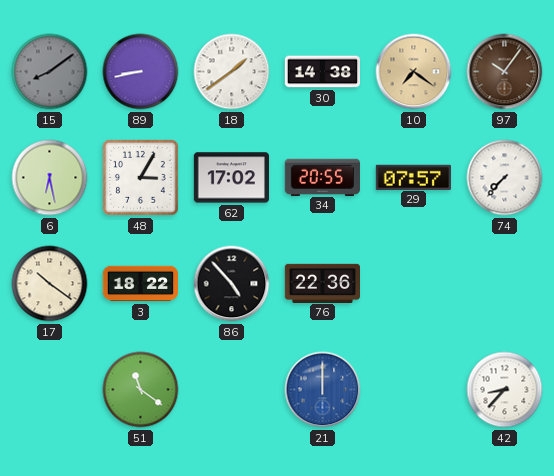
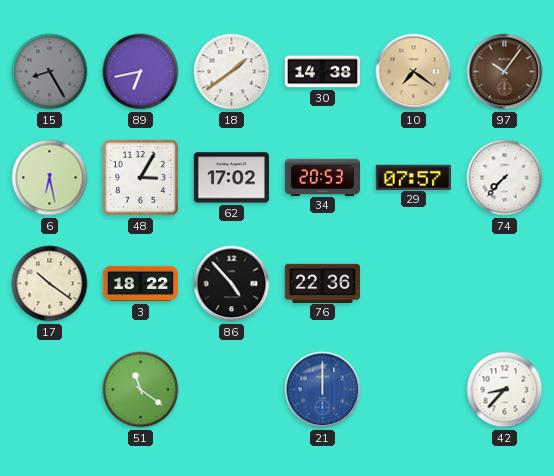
15: 8:09 -> 8:25 (50, 72)
89: 8:43 -> 6:43 (141, 72)
34: 20:55 -> 20:53 (322, 177)
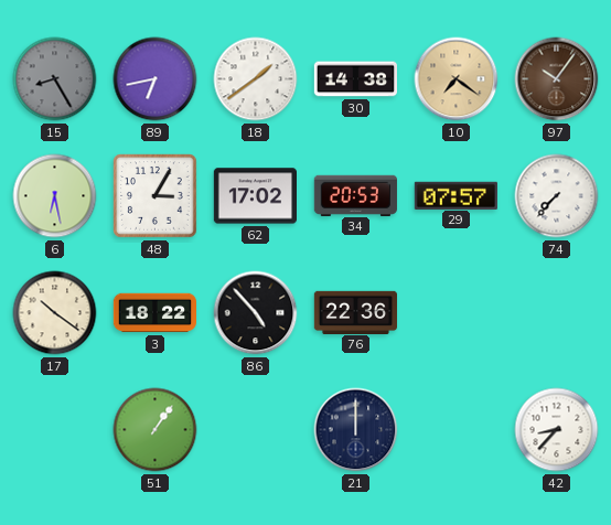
51: 11:21 -> 1:06 (156, 430)
21 dial: blue -> navy (356, 430)
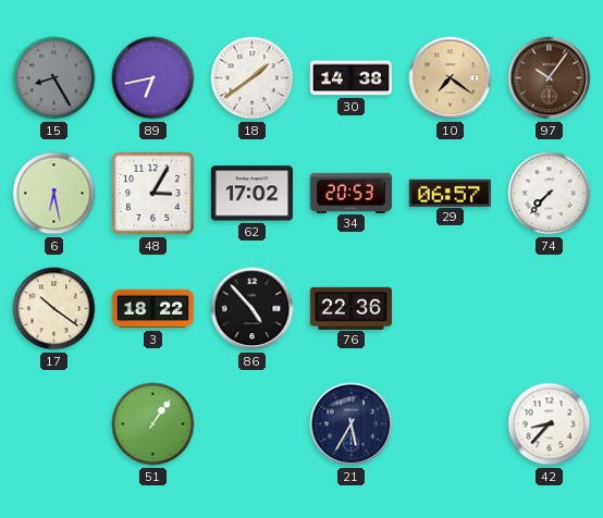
29: 07:57 -> 06:57 (450, 193)
21: 12:00 -> 5:35 (352, 424)
